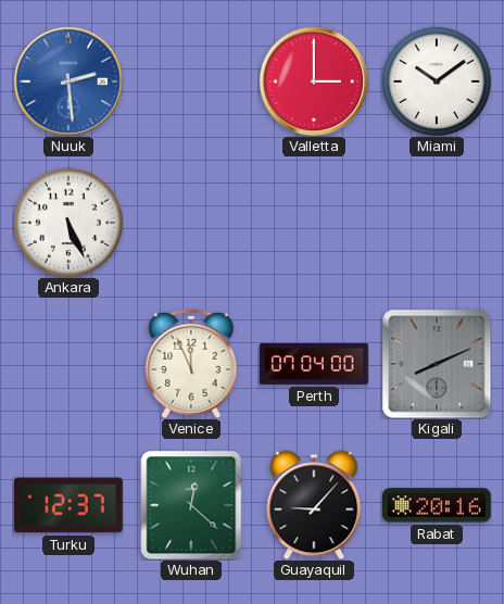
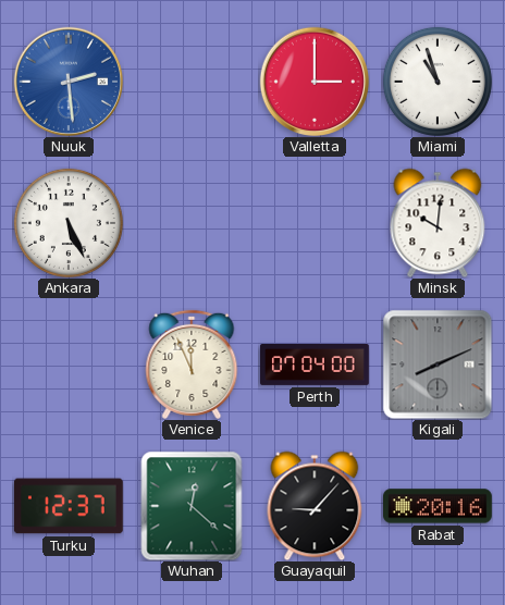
Miami: 10:09 -> 10:57 (438, 82)
Minsk: none -> 10:01 (438, 223)
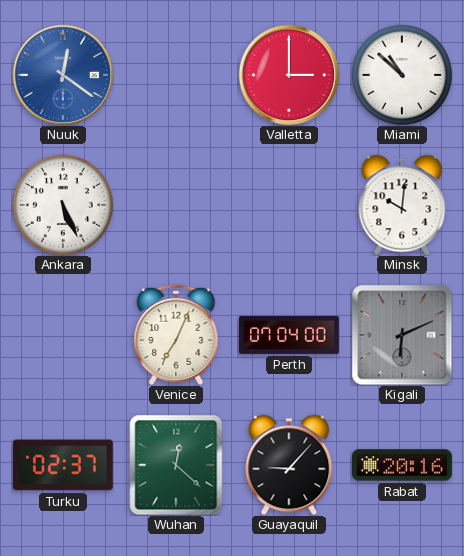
Nuuk: 2:29 -> 12:21 (63, 75)
Miami: 10:57 -> 10:52 (402, 75)
Venice: 11:56 -> 7:04 (176, 335)
Kigali: 8:11 -> 6:11 (402, 335)
Turku: 12:37 -> 02:37 (63, 465)
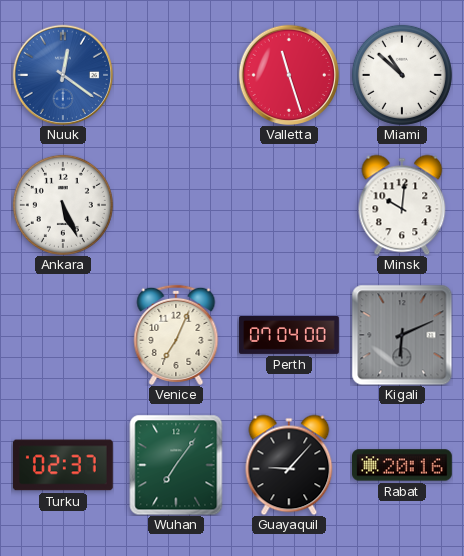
Valletta: 3:00 -> 11:27 (289, 75)
Wuhan: 12:22 -> 7:06 (176, 465)
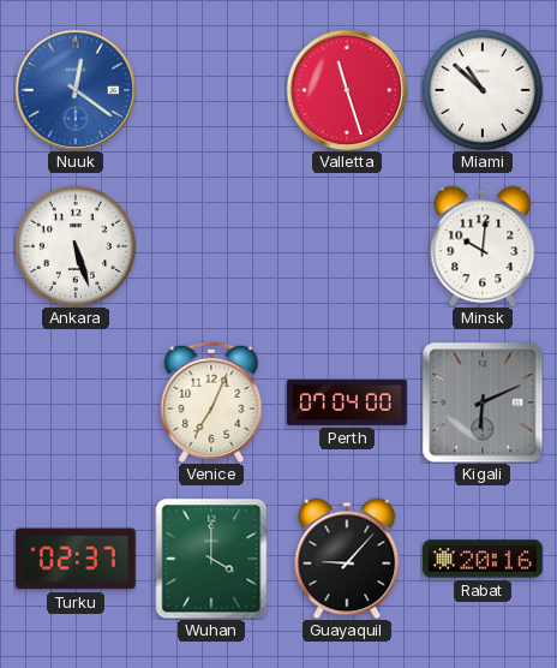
Ankara: 5:26 -> 5:27 (76, 246)
Wuhan: 7:06 -> 4:00 (211, 559)
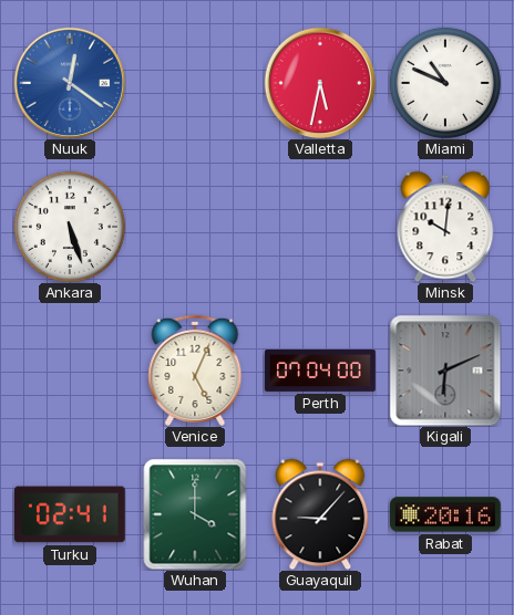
Valletta: 11:27 -> 5:32 (320, 83)
Miami: 10:52 -> 10:49 (445, 83)
Venice: 7:04 -> 5:04 (195, 371)
Turku: 02:37 -> 02:41 (70, 514)
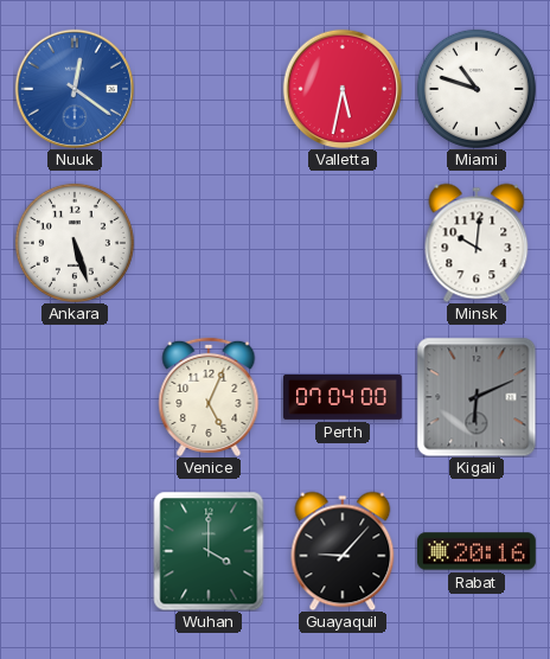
Miami: 10:49 -> 10:48 (477, 89)
Turku: 02:41 -> none (70, 514)
